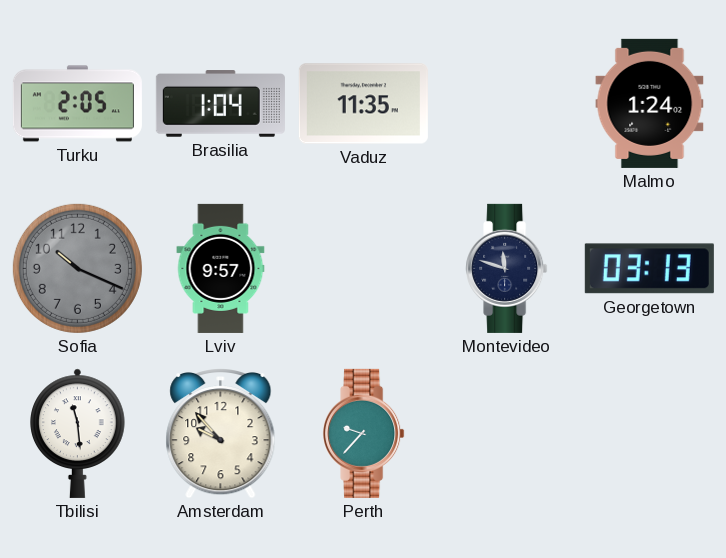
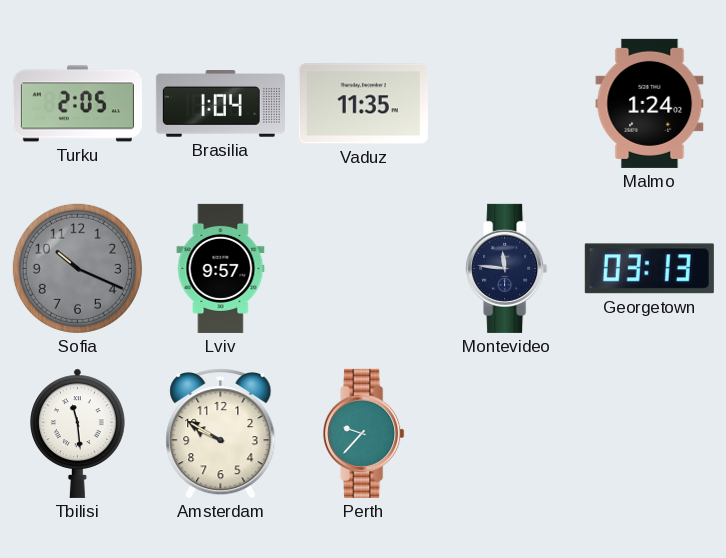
Montevideo: 11:48 -> 11:46 (507, 268)
Amsterdam: 9:53 -> 9:50 (221, 434)
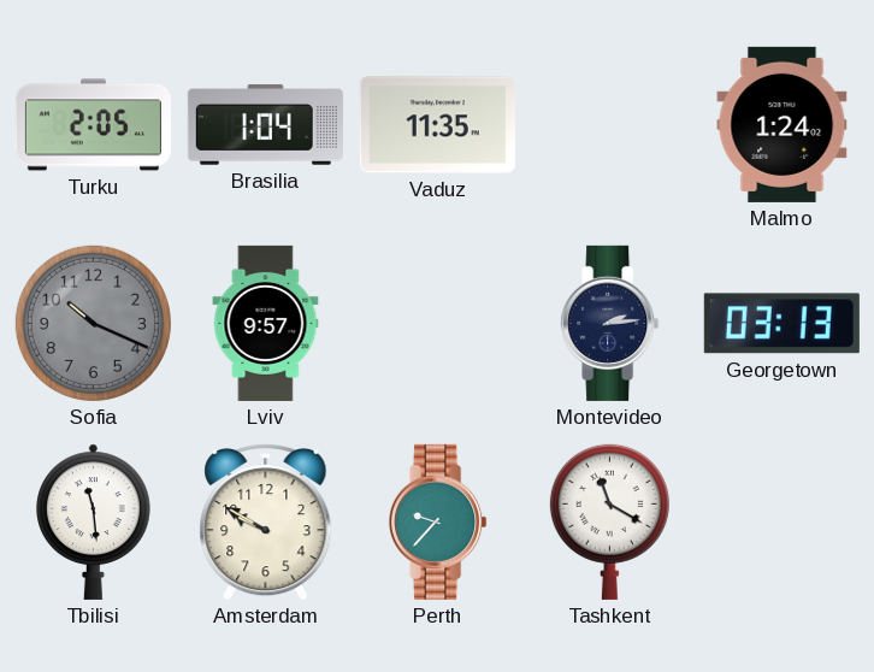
Montevideo: 11:46 -> 2:14 (610, 323)
Tashkent: none -> 11:20 (609, 521)
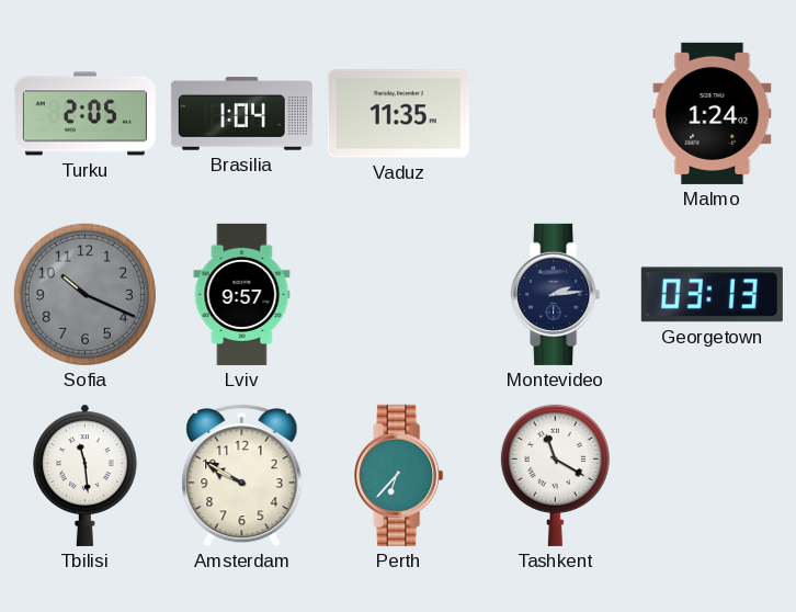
Perth: 9:37 -> 6:37 (399, 475)
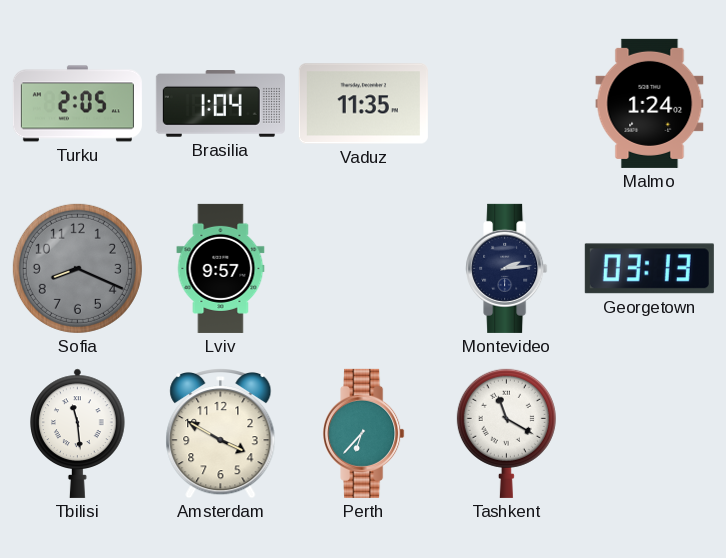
Sofia: 10:19 -> 8:19 (77, 268)
Amsterdam: 9:50 -> 3:50 (221, 434)
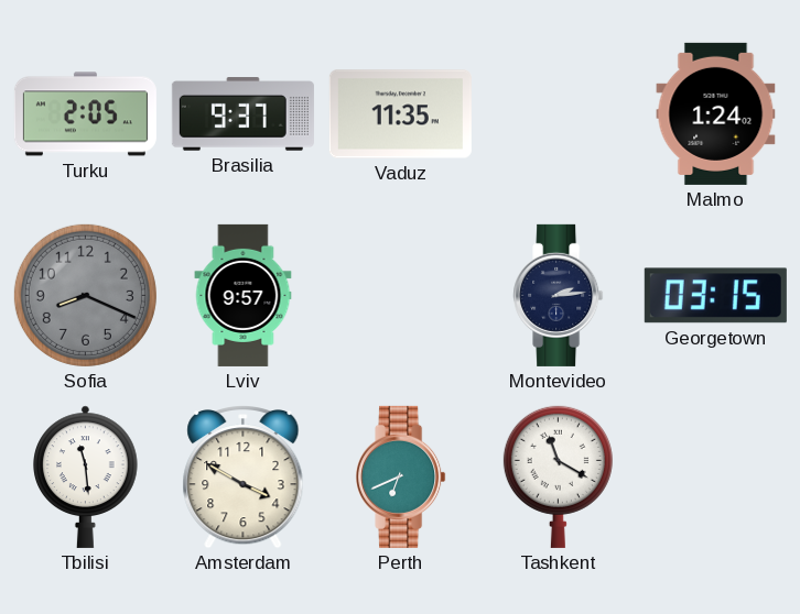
Brasilia: 1:04 -> 9:37 (242, 114)
Georgetown: 03:13 -> 03:15 (715, 296)
Perth: 6:37 -> 6:41 (401, 476)
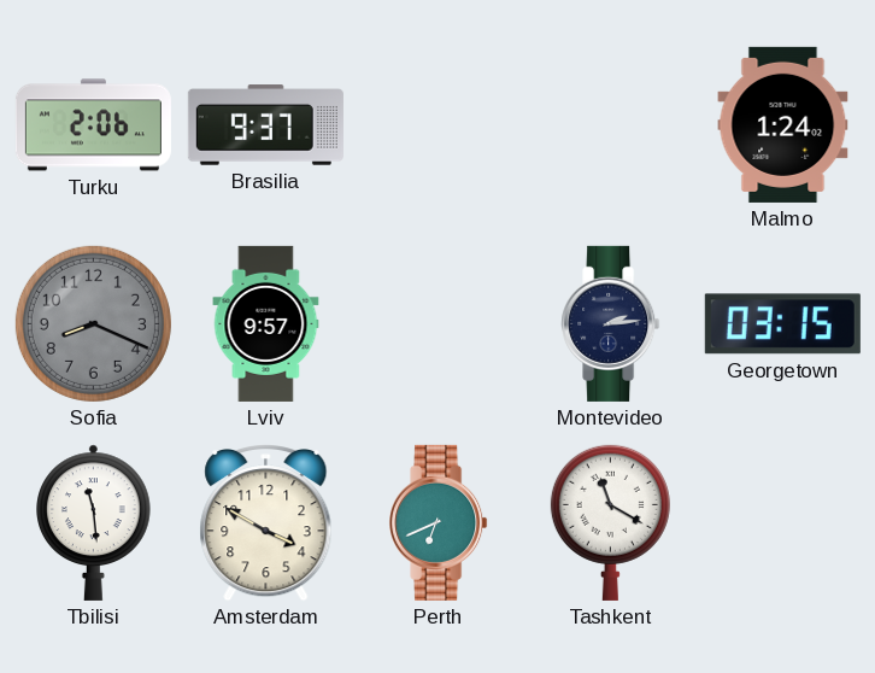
Turku: 2:05 -> 2:06 (93, 125)
Vaduz: 11:35 -> none (400, 114)
